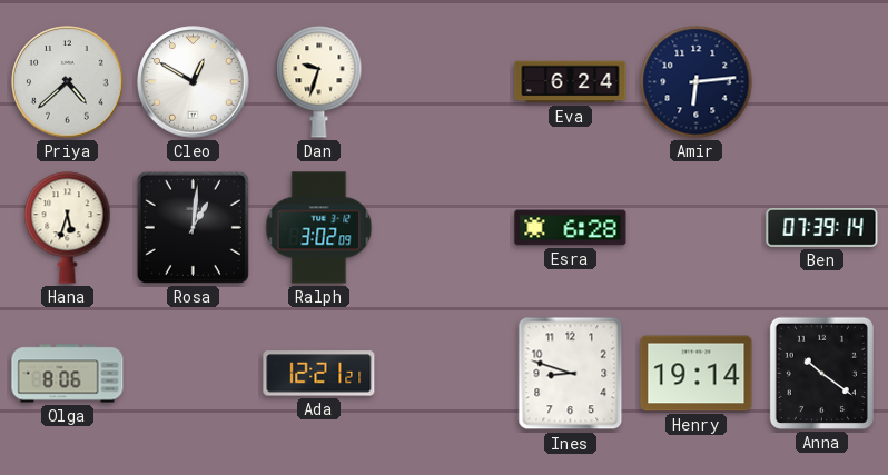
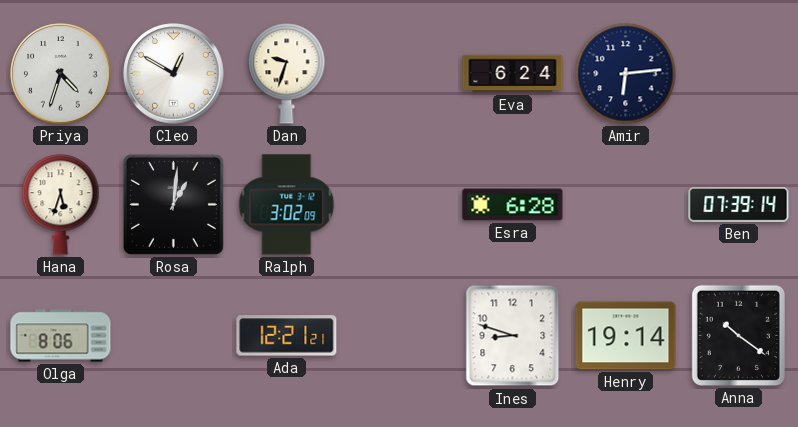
Priya: 4:38 -> 4:33 (61, 74)
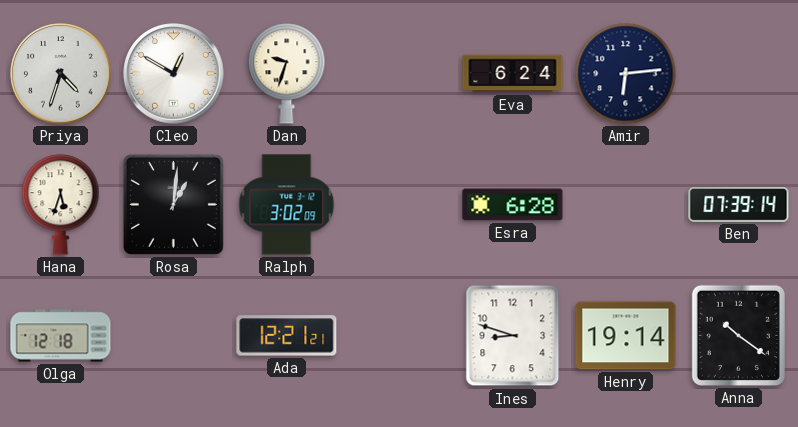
Olga: 8:06 -> 12:18 (61, 336)
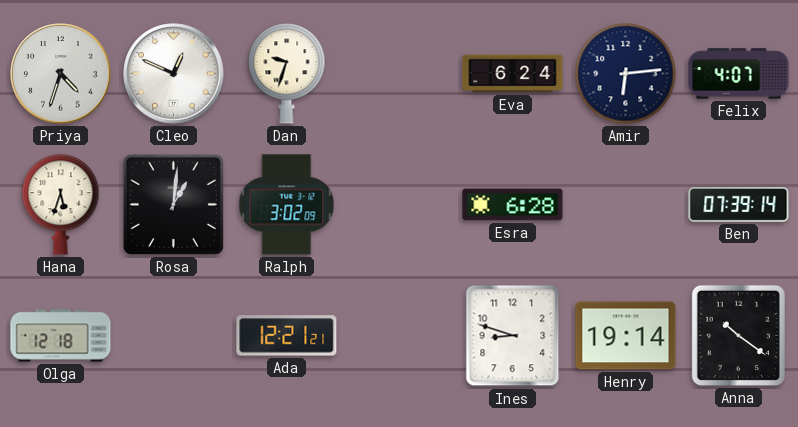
Cleo: 12:50 -> 12:49 (174, 74)
Felix: none -> 4:07 (739, 74)
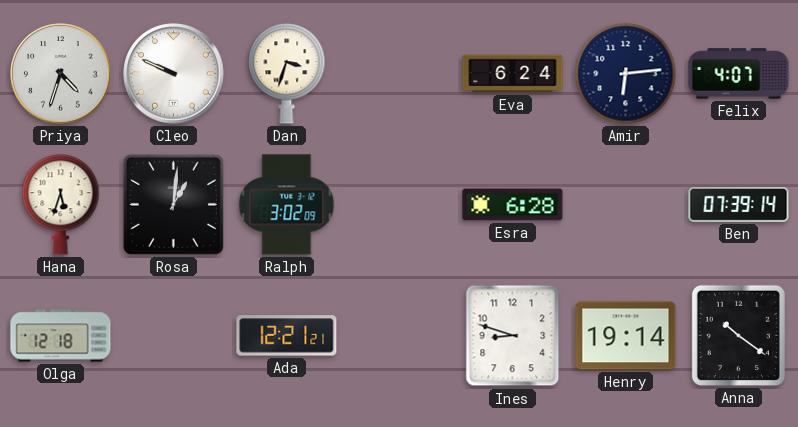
Cleo: 12:49 -> 9:49 (174, 74)
Dan: 9:33 -> 3:33 (287, 74)
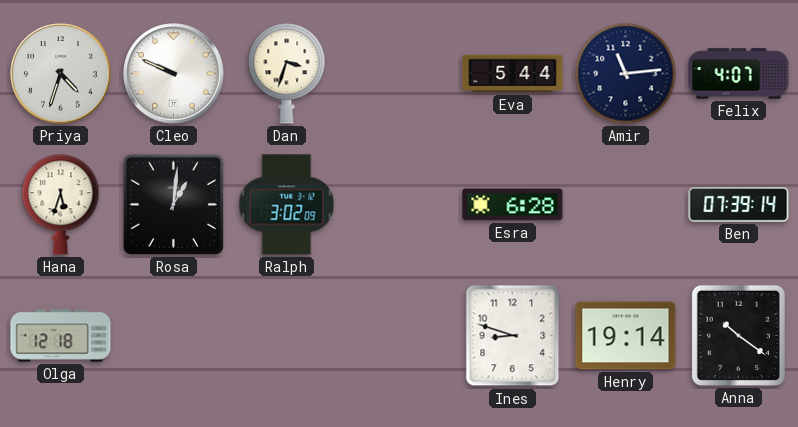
Eva: 6:24 -> 5:44 (513, 74)
Amir: 6:14 -> 11:14 (626, 74)
Ada: 12:21 -> none (287, 336)
